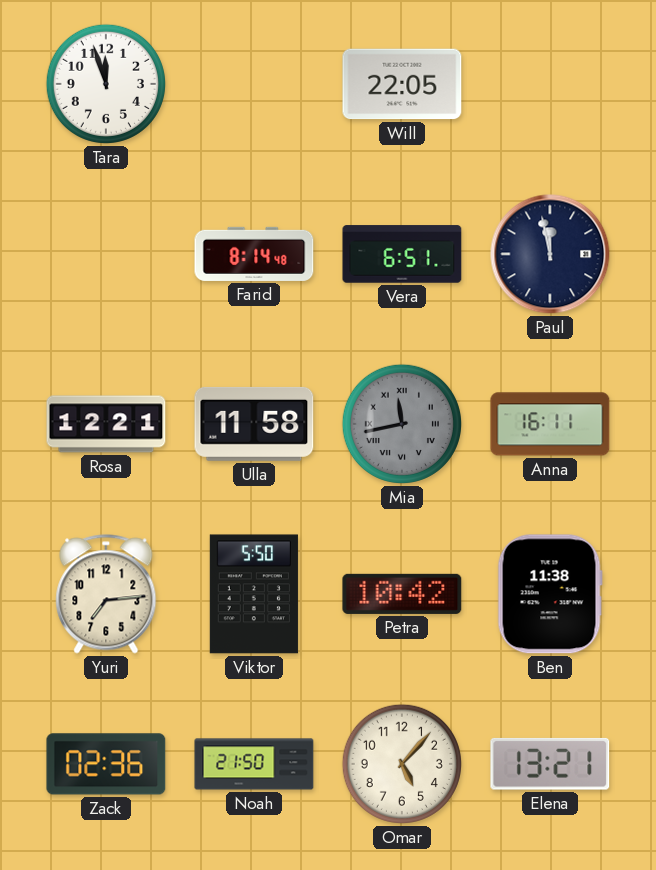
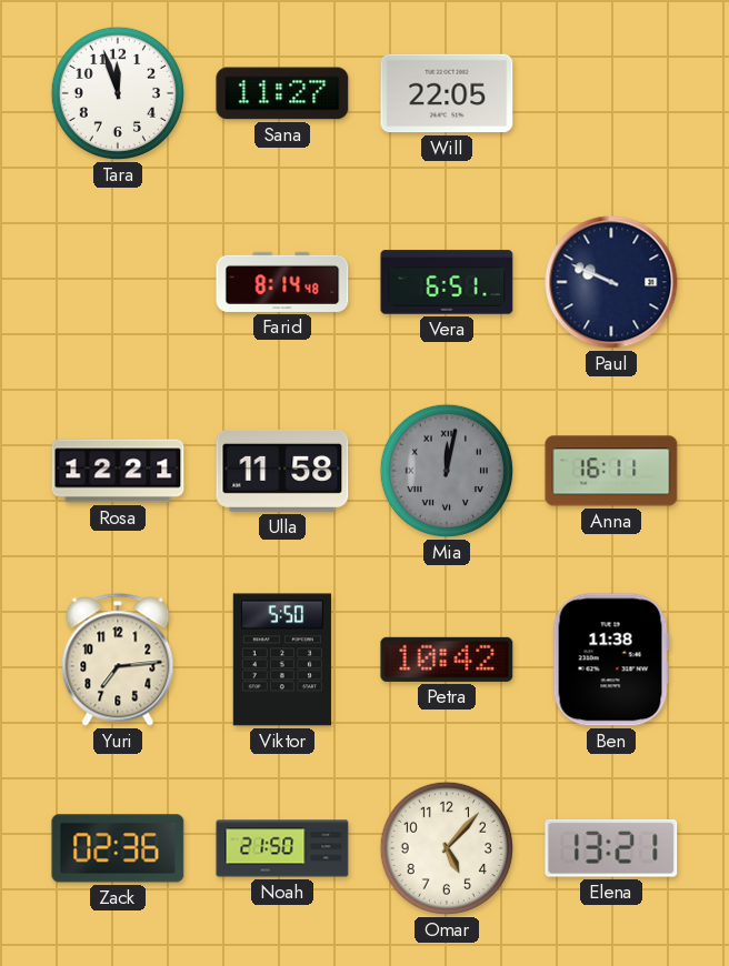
Sana: none -> 11:27 (282, 93)
Paul: 11:58 -> 9:49 (611, 282)
Mia: 11:43 -> 12:02 (447, 471)
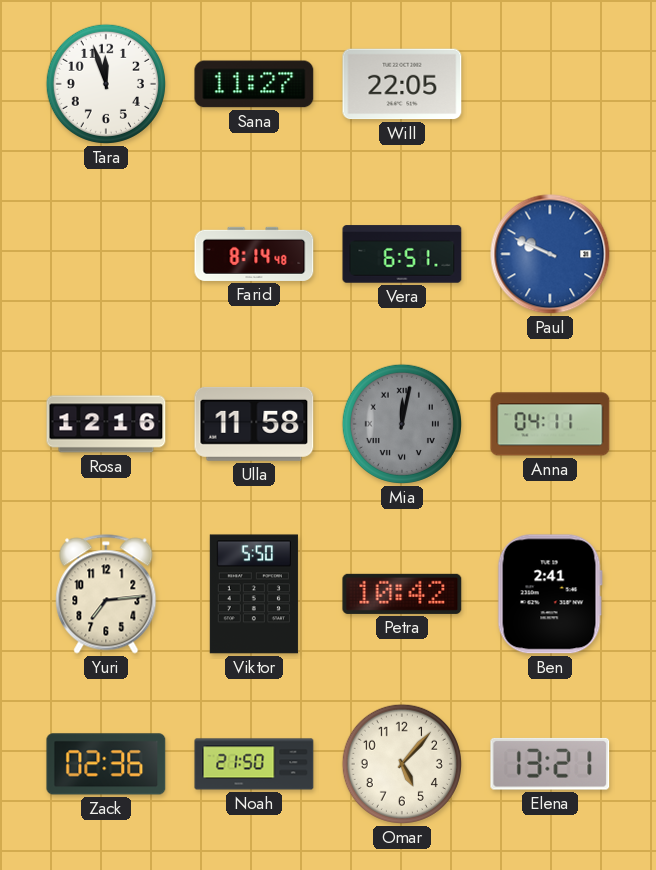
Paul dial: navy -> blue (550, 254)
Rosa: 12:21 -> 12:16 (106, 424)
Anna: 16:11 -> 04:11 (550, 424)
Ben: 11:38 -> 2:41 (550, 594)
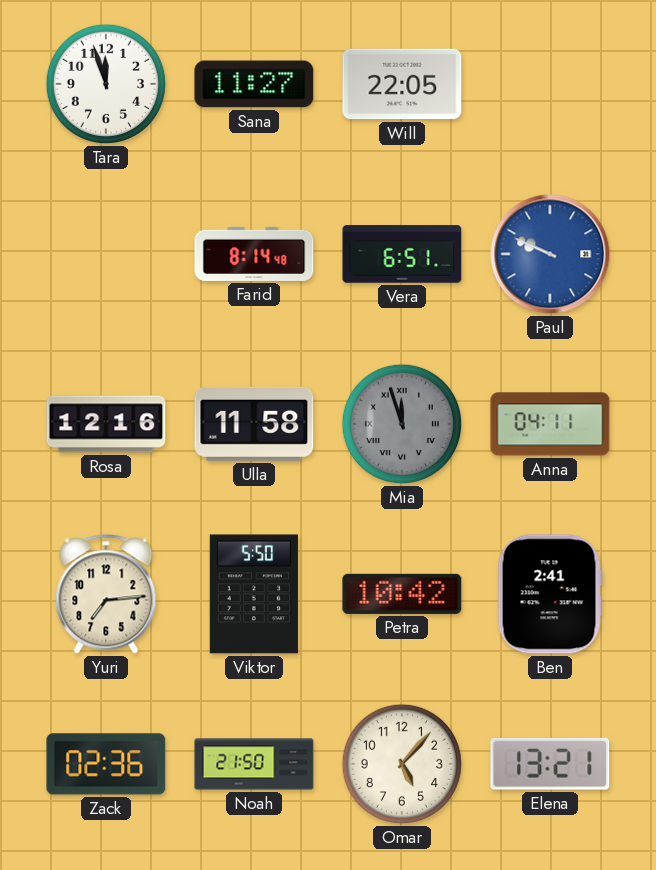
Mia: 12:02 -> 11:57 (402, 424)
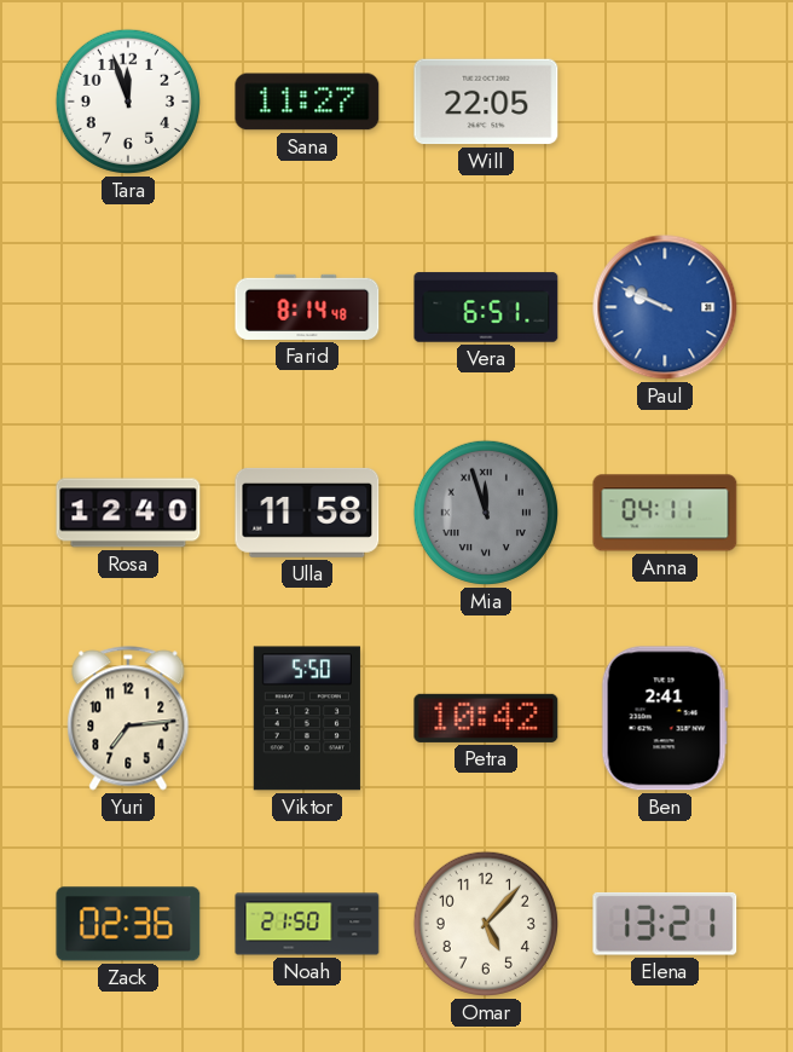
Rosa: 12:16 -> 12:40 (128, 513)
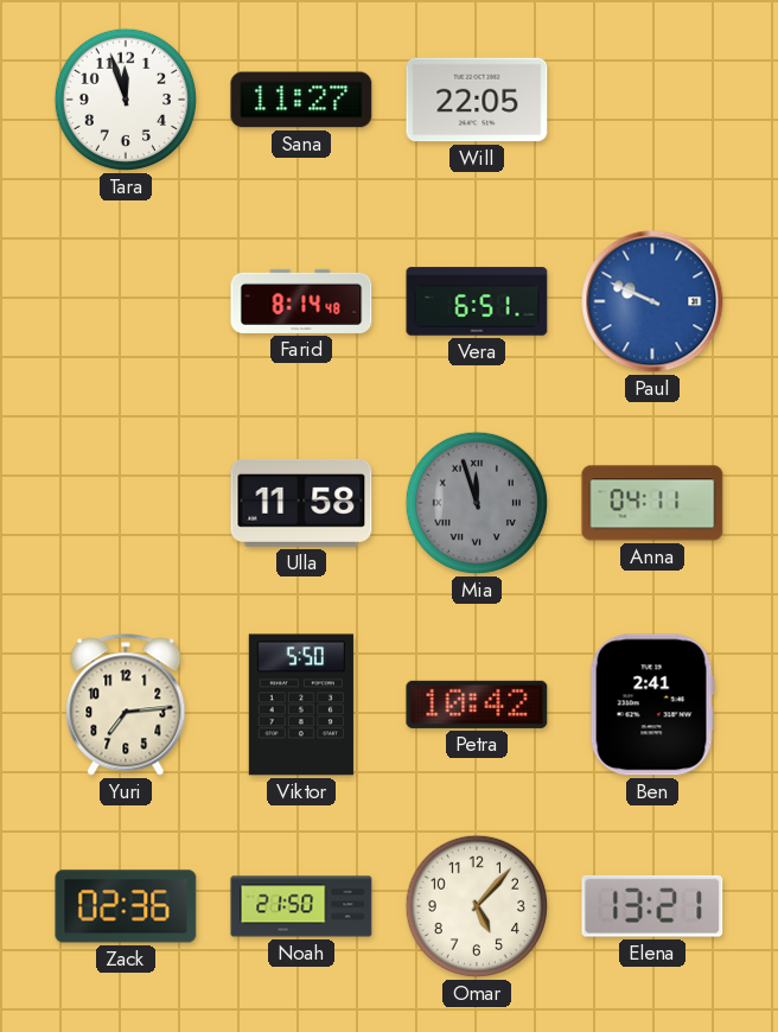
Rosa: 12:40 -> none (128, 513)
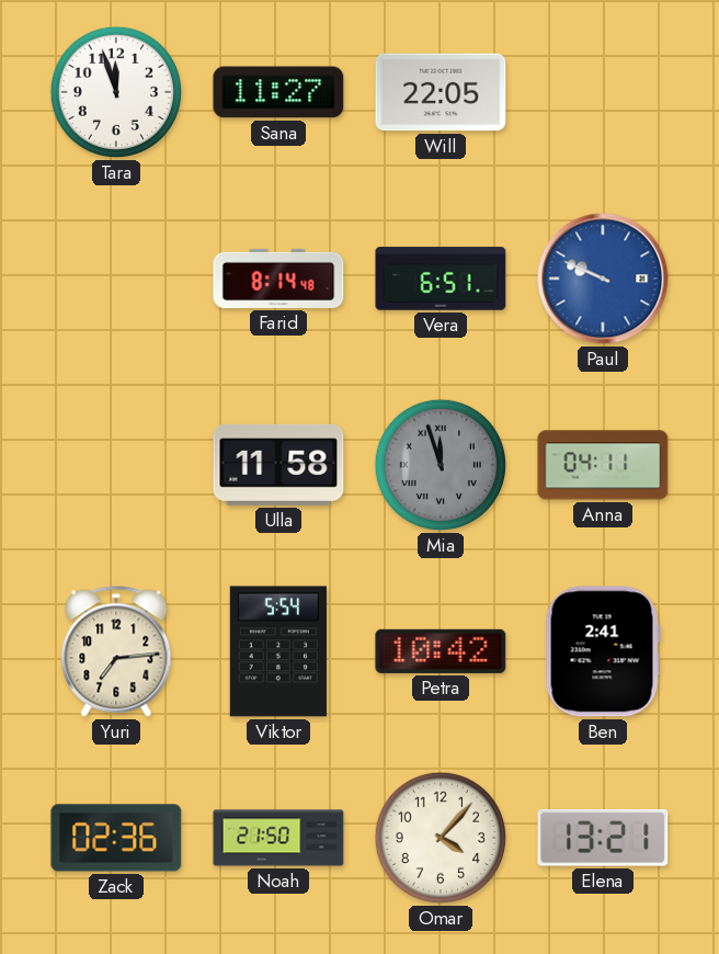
Viktor: 5:50 -> 5:54 (278, 651)
Omar: 5:07 -> 4:07 (441, 838)
